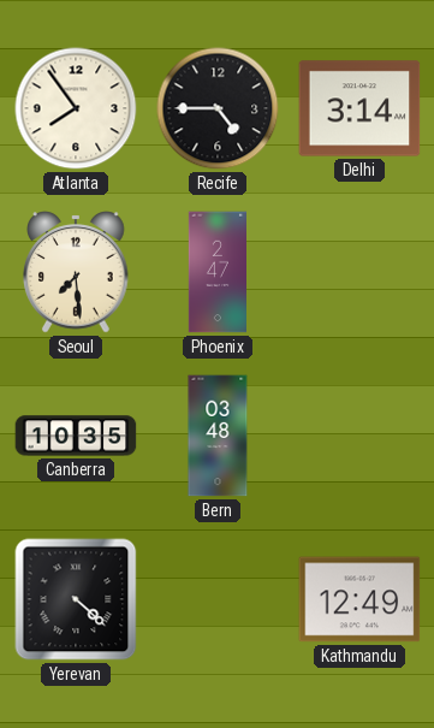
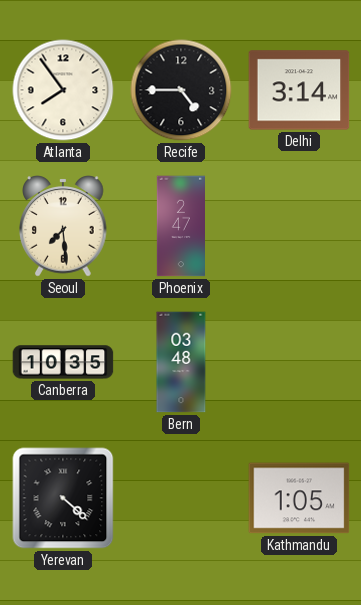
Kathmandu: 12:49 -> 1:05 (299, 498)
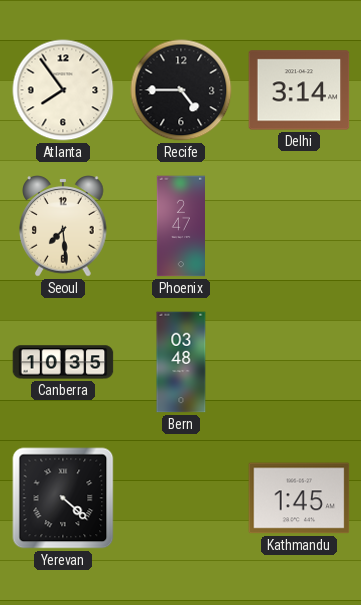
Kathmandu: 1:05 -> 1:45 (299, 498)
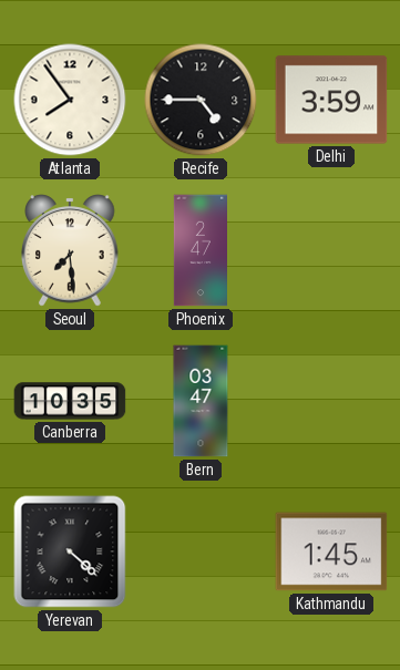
Delhi: 3:14 -> 3:59 (331, 100)
Bern: 03:48 -> 03:47 (201, 401)
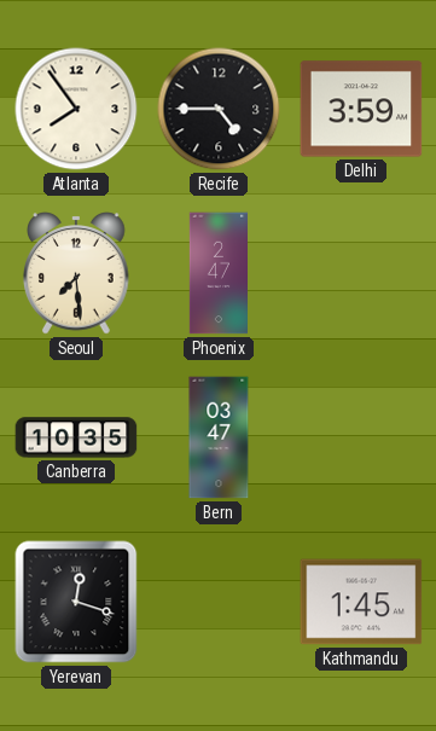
Yerevan: 4:22 -> 12:18 (76, 602)
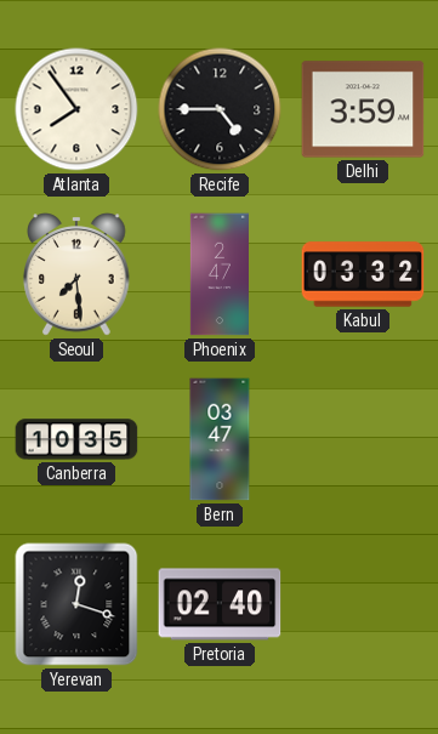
Kabul: none -> 03:32 (363, 274)
Pretoria: none -> 02:40 (220, 604)
Kathmandu: 1:45 -> none (361, 602)
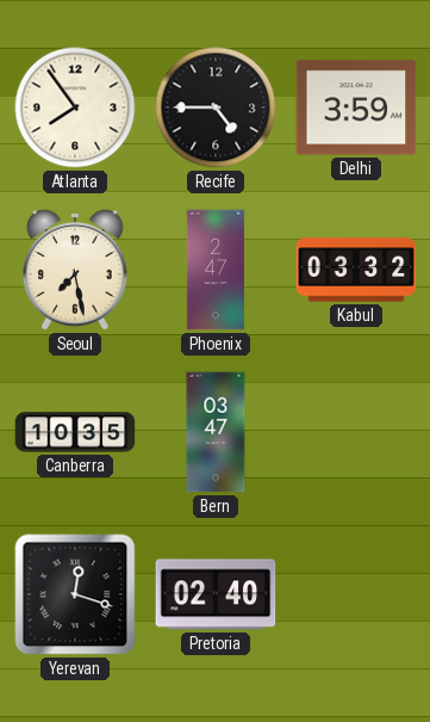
Seoul: 7:29 -> 7:28 (75, 270)
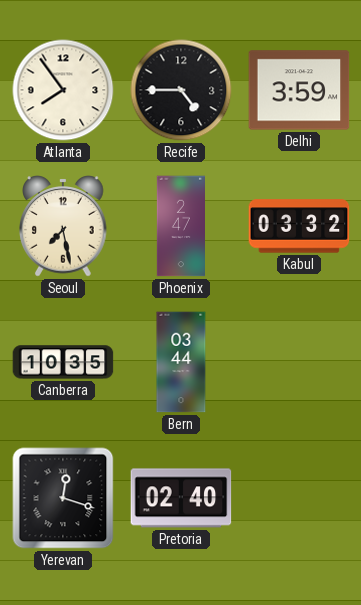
Bern: 03:47 -> 03:44 (181, 362)
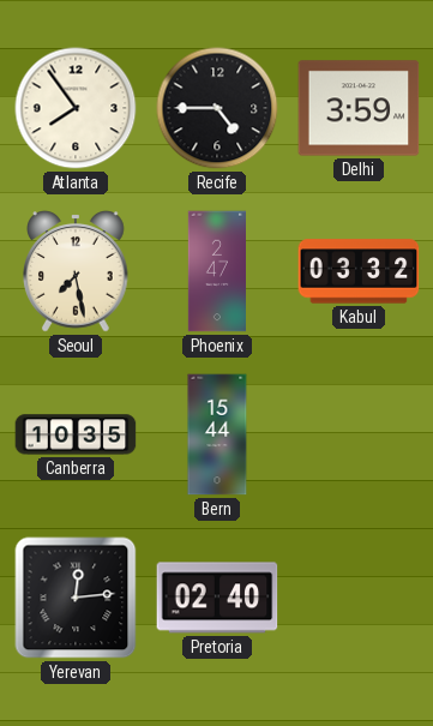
Bern: 03:44 -> 15:44 (217, 434)
Yerevan: 12:18 -> 12:14 (76, 598)
